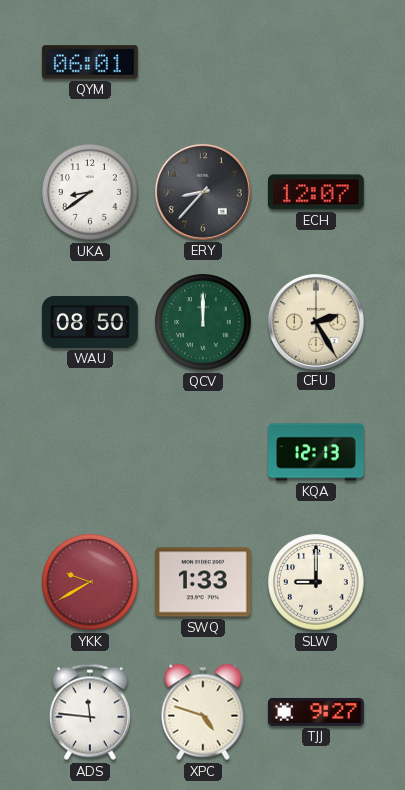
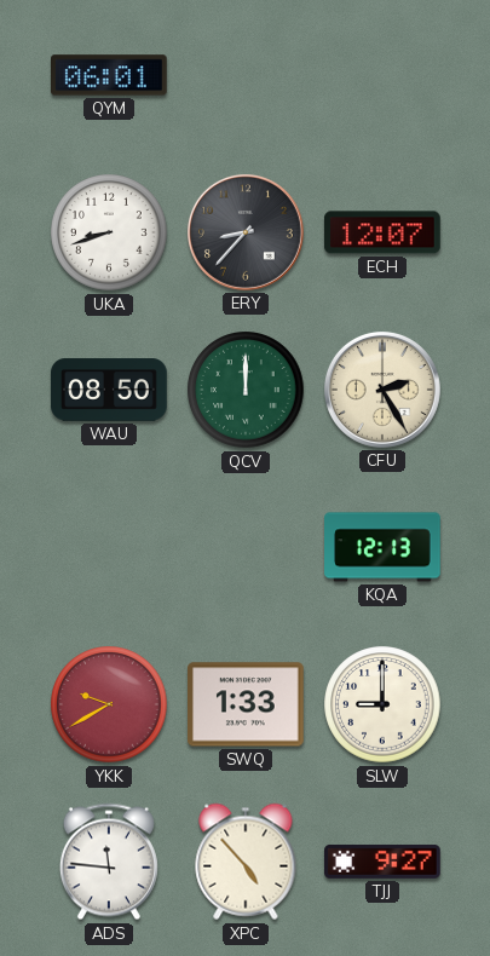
UKA: 8:39 -> 8:42 (109, 232)
XPC: 4:48 -> 4:53 (246, 862)
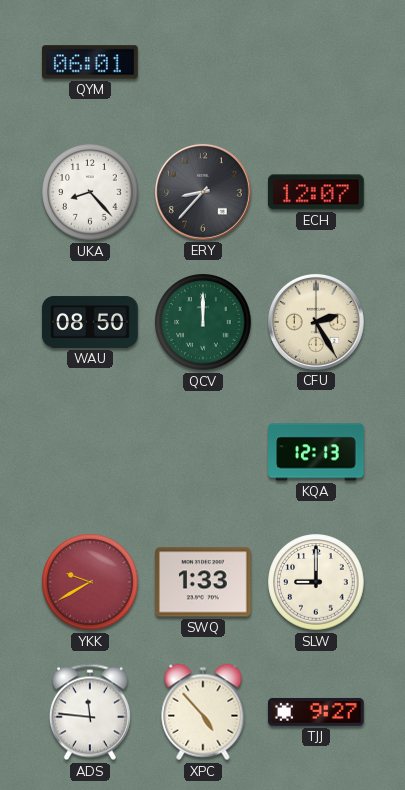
UKA: 8:42 -> 8:23 (90, 192)
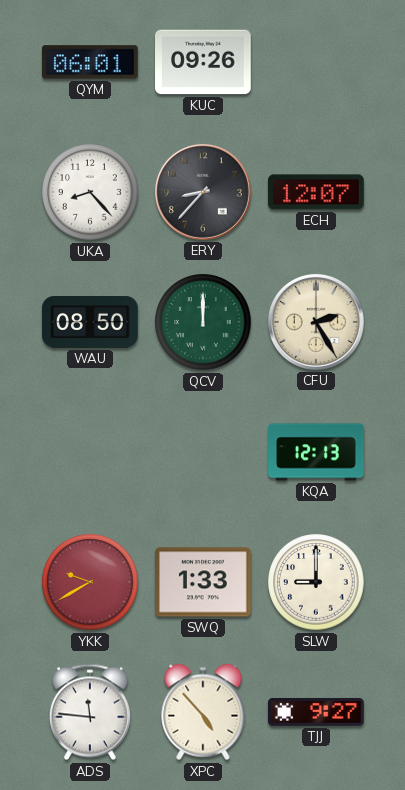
KUC: none -> 09:26 (203, 62)
